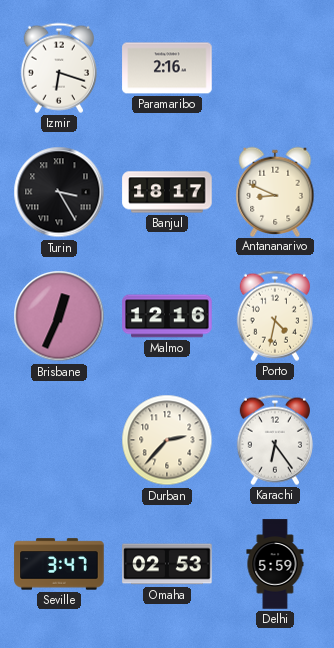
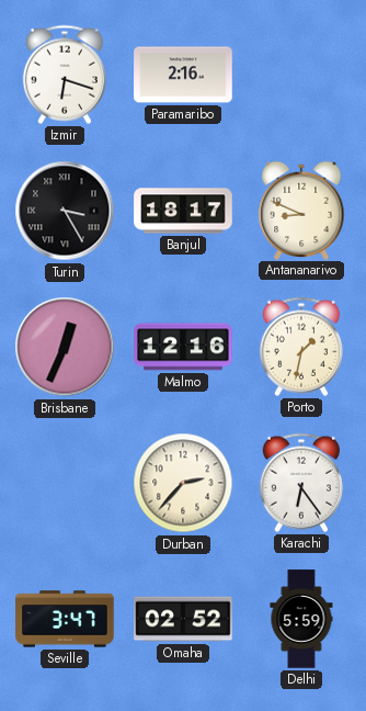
Porto: 4:32 -> 1:32 (301, 347)
Omaha: 02:53 -> 02:52 (183, 619)
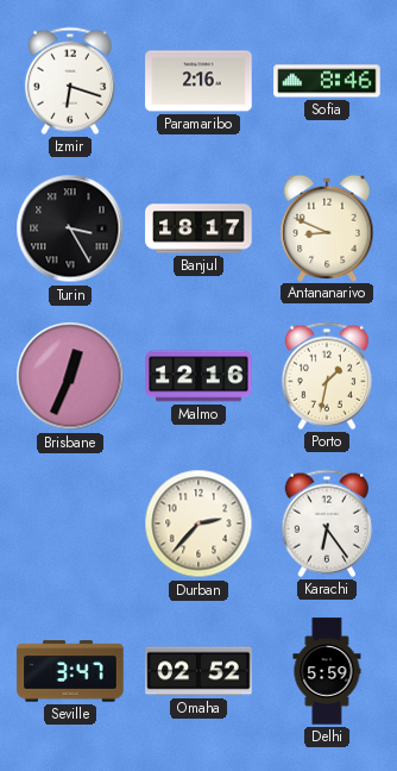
Sofia: none -> 8:46 (327, 81)
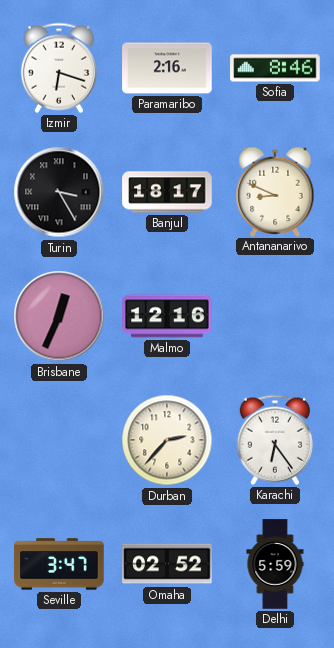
Porto: 1:32 -> none (327, 376)
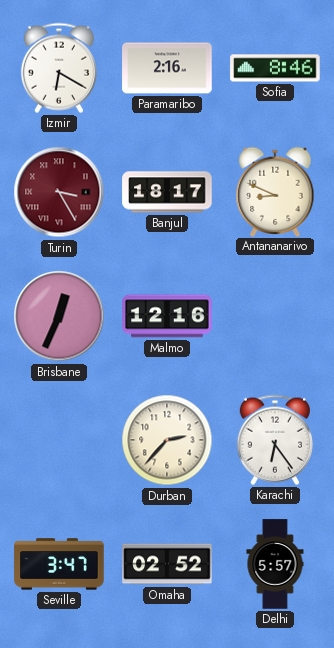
Izmir: 6:18 -> 6:20 (59, 68)
Turin dial: black -> burgundy (59, 192)
Delhi: 5:59 -> 5:57 (275, 564)
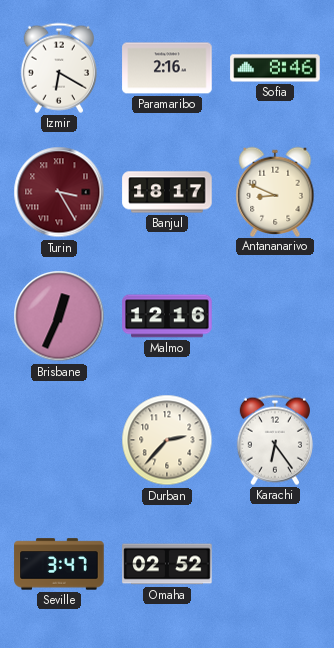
Delhi: 5:57 -> none (275, 564)
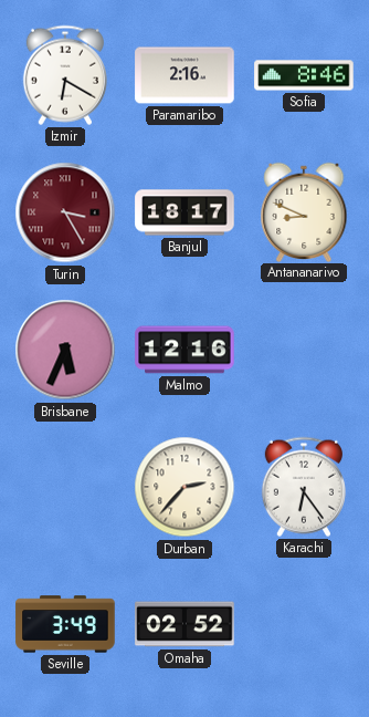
Brisbane: 12:34 -> 5:34 (65, 350)
Seville: 3:47 -> 3:49 (65, 624)
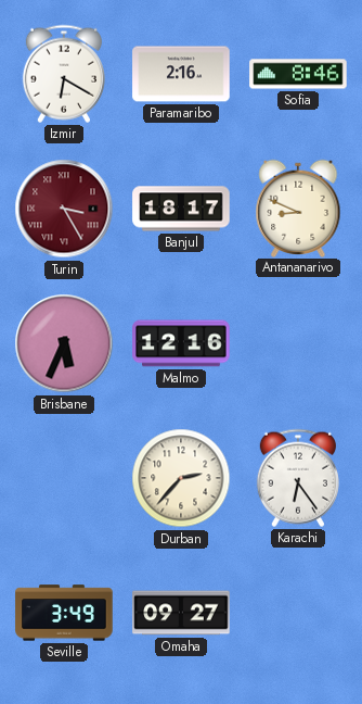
Omaha: 02:52 -> 09:27 (181, 613)
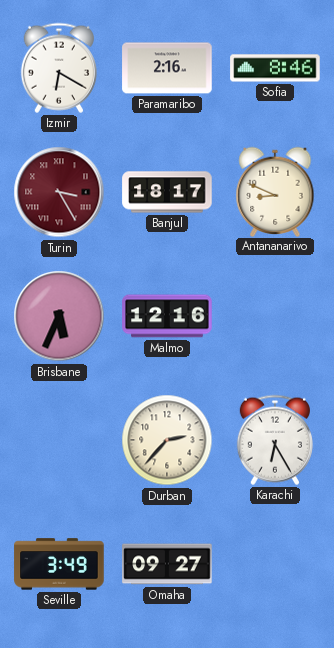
Karachi: 6:24 -> 6:25 (275, 440)
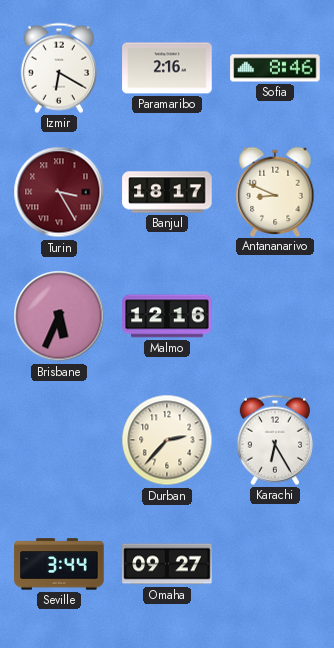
Seville: 3:49 -> 3:44 (59, 564)
